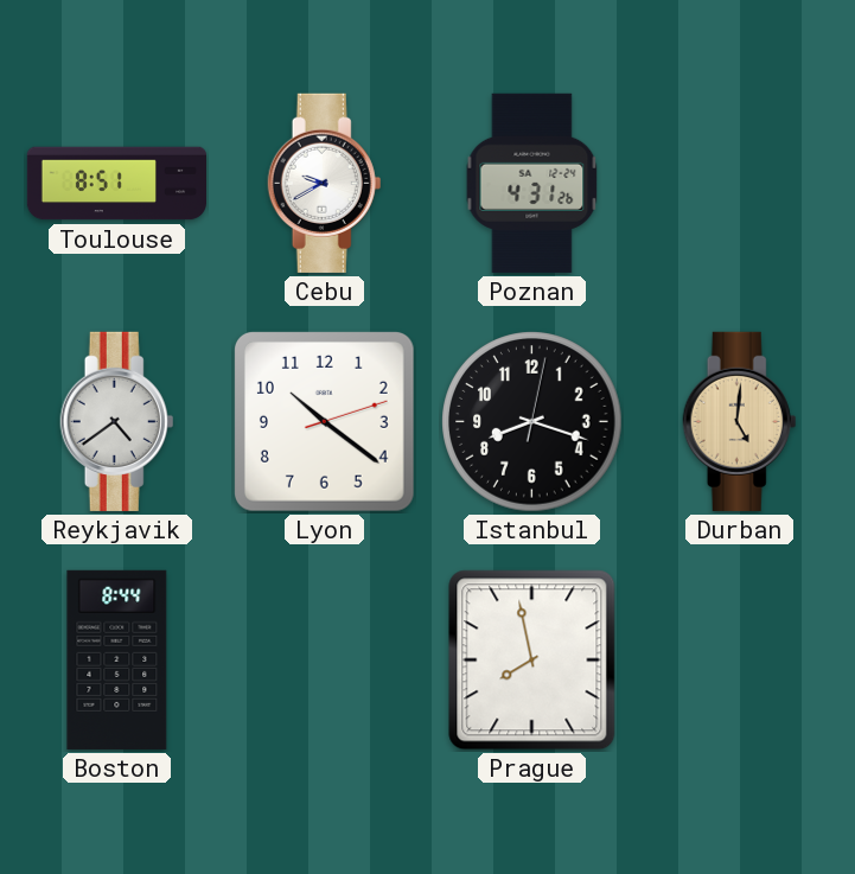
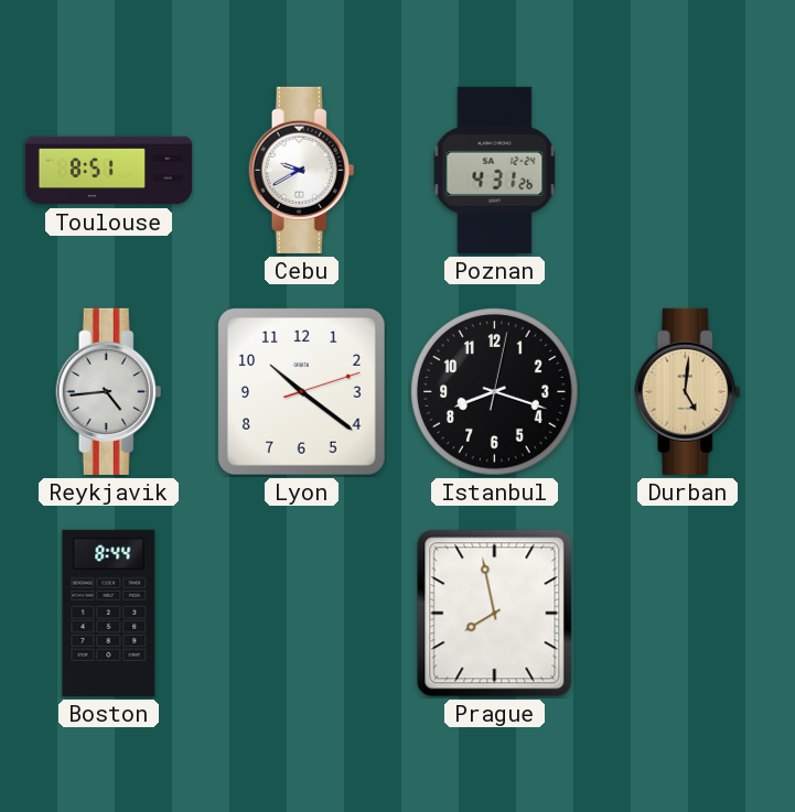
Reykjavik: 4:39 -> 4:44 (109, 391)
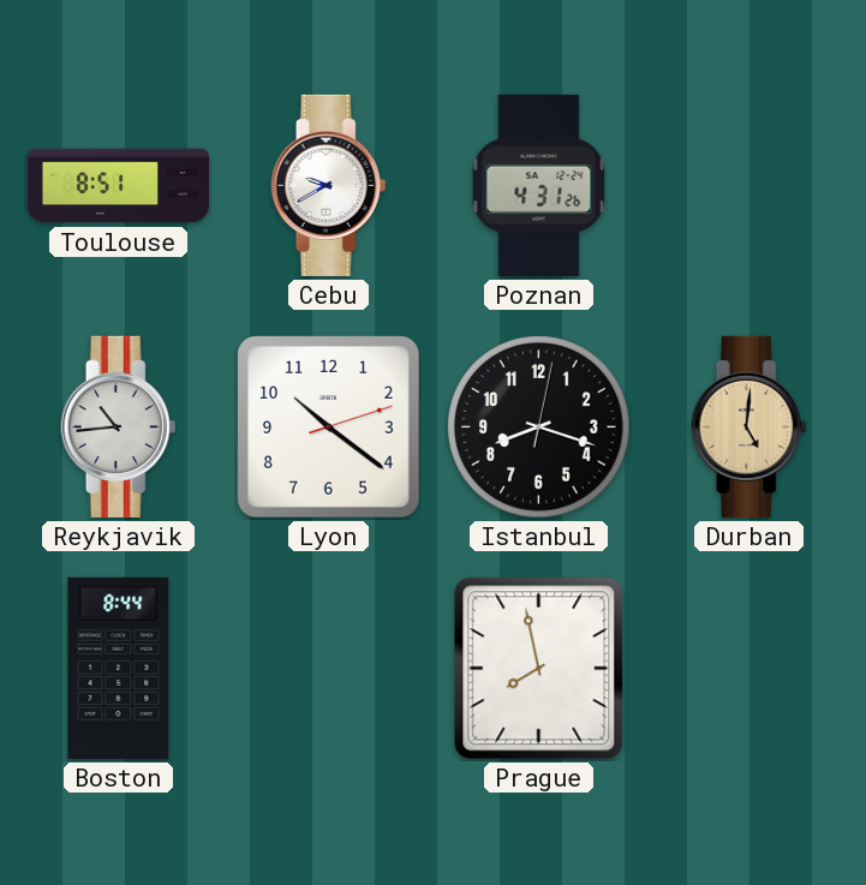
Reykjavik: 4:44 -> 10:44 (119, 426)
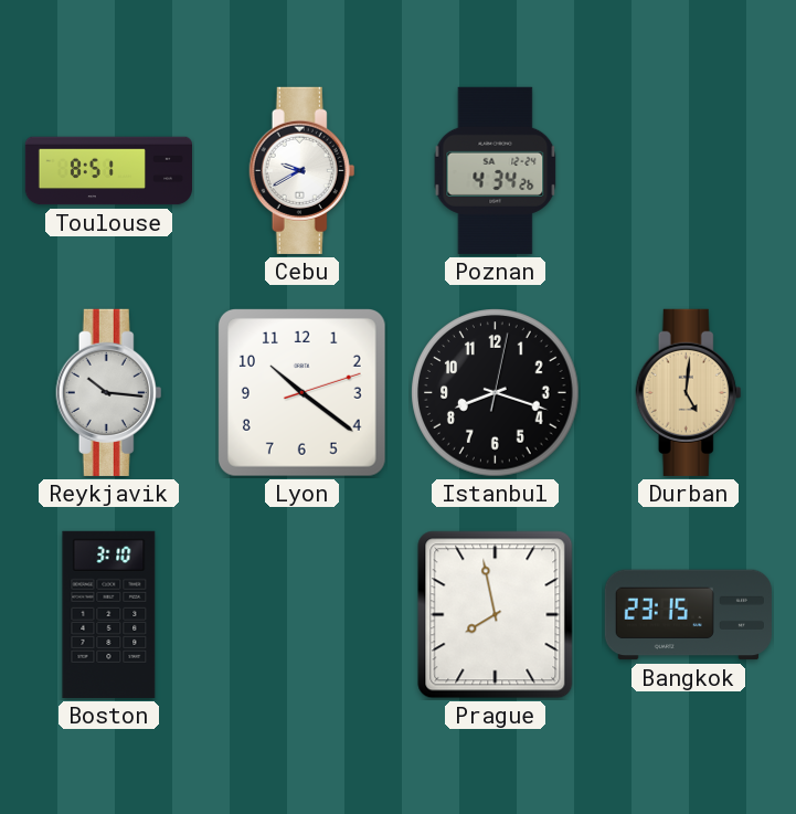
Poznan: 4:31 -> 4:34 (496, 170)
Reykjavik: 10:44 -> 10:16 (109, 392)
Boston: 8:44 -> 3:10 (109, 614)
Bangkok: none -> 23:15 (688, 615)
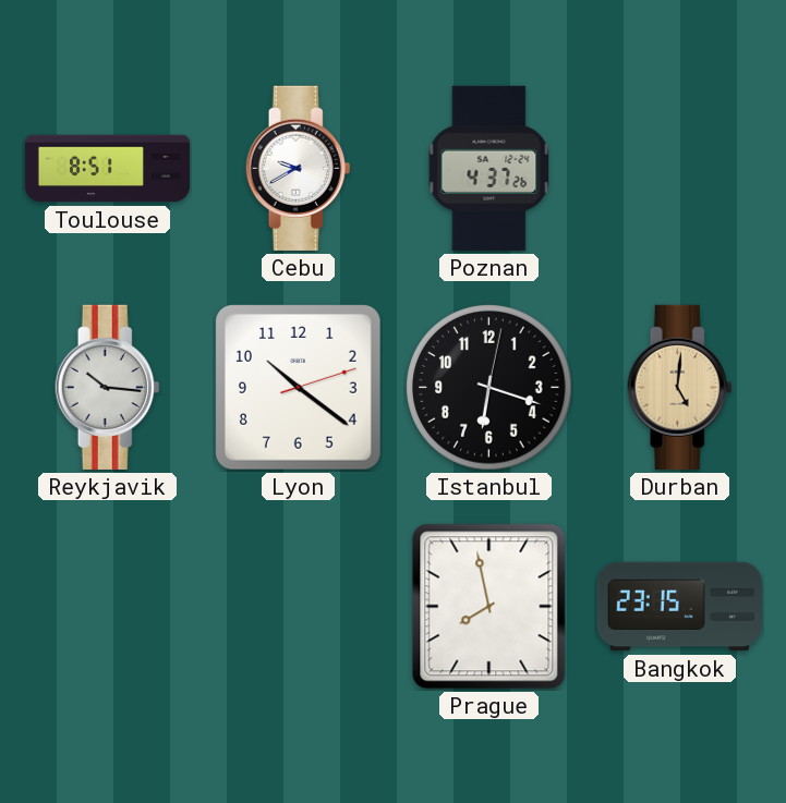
Poznan: 4:34 -> 4:37 (489, 168)
Istanbul: 8:18 -> 6:18 (489, 388)
Boston: 3:10 -> none (109, 614)
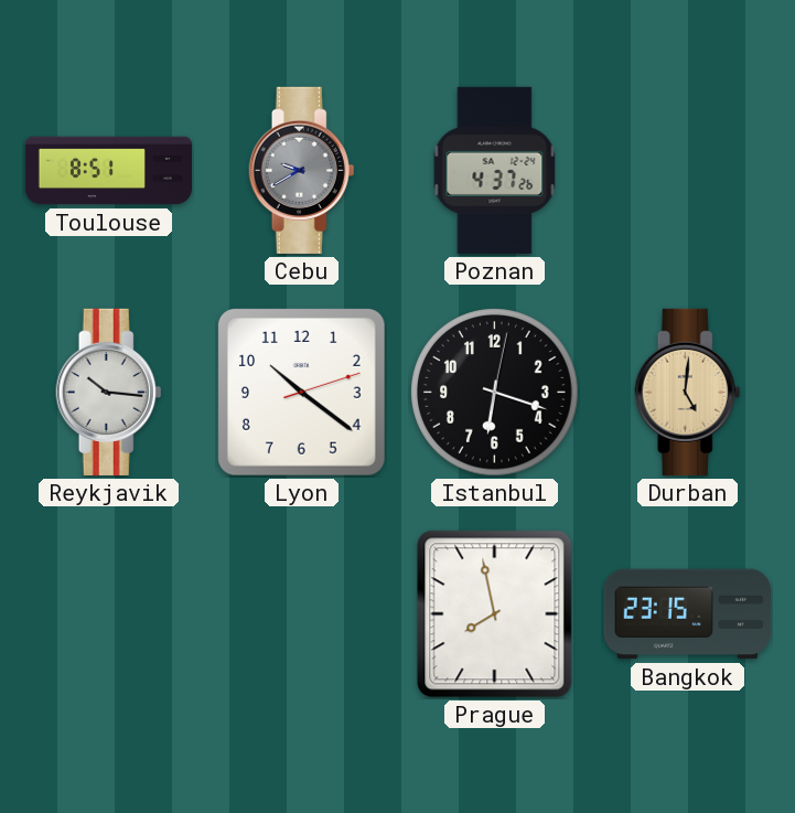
Cebu dial: white -> grey (302, 170)
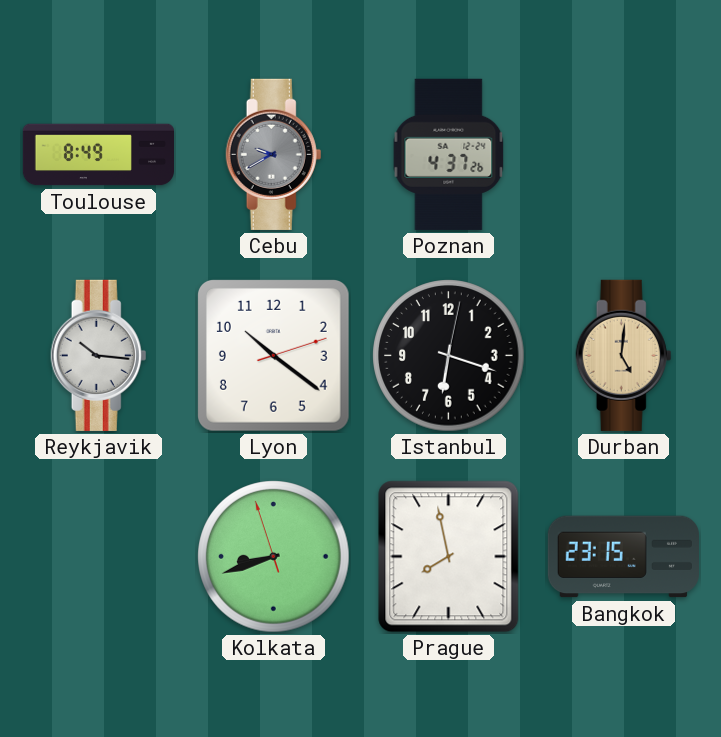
Toulouse: 8:51 -> 8:49 (98, 155)
Kolkata: none -> 8:41 (274, 557)
